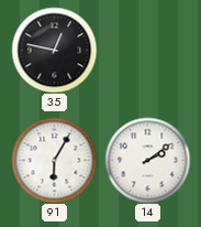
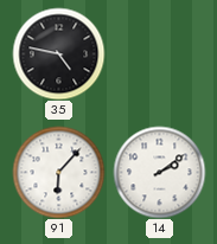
35: 12:47 -> 4:47 (58, 53)
91: 6:05 -> 6:07 (58, 172)
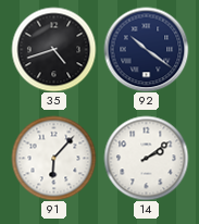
35: 4:47 -> 4:42 (53, 49)
92: none -> 10:21 (146, 49)
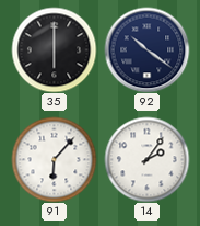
35: 4:42 -> 6:00 (54, 49)
14: 2:09 -> 2:06 (146, 159)
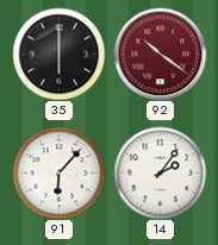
92 dial: navy -> burgundy (160, 54)
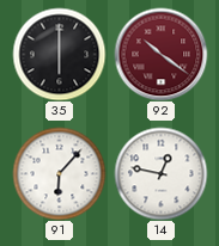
14: 2:06 -> 12:47 (160, 173)
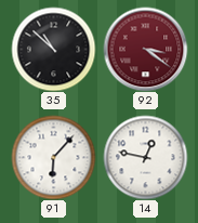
35: 6:00 -> 10:52 (53, 49)
92: 10:21 -> 3:21 (145, 49)
